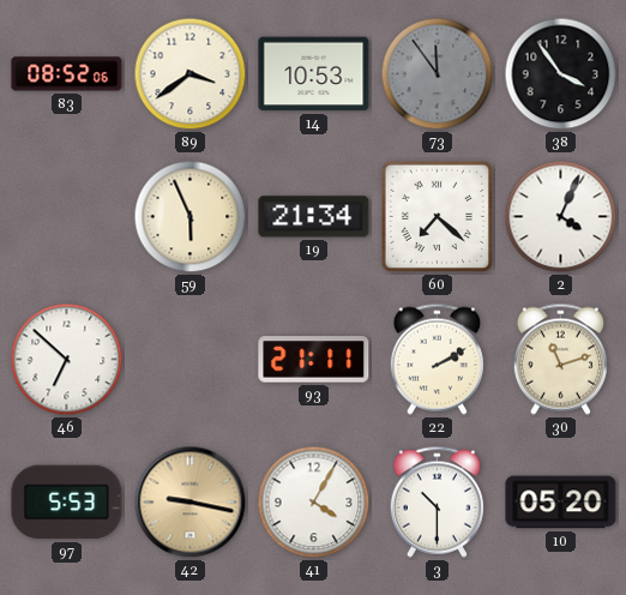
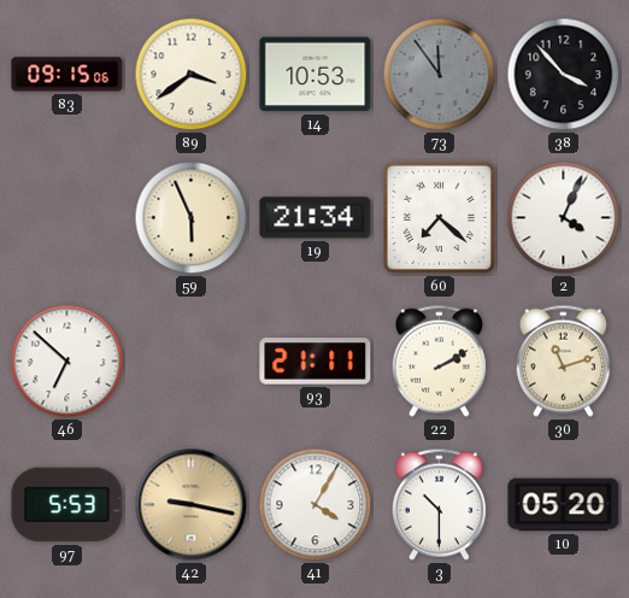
83: 08:52 -> 09:15 (67, 75)
38: 3:54 -> 3:53 (564, 75)
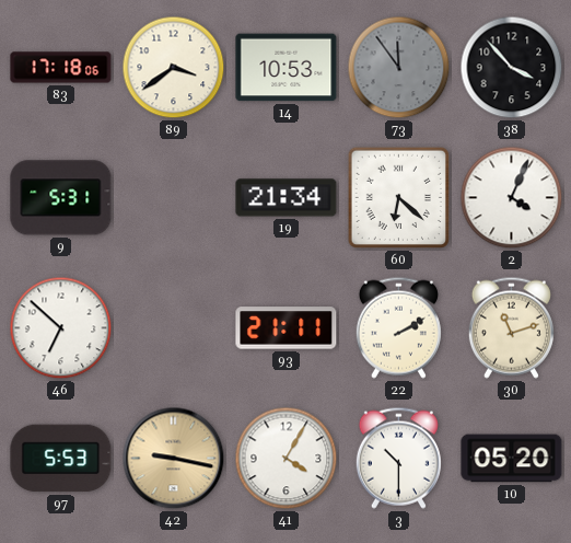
83: 09:15 -> 17:18 (61, 68)
9: none -> 5:31 (61, 198)
59: 5:56 -> none (192, 218)
60: 7:22 -> 6:22 (398, 197)
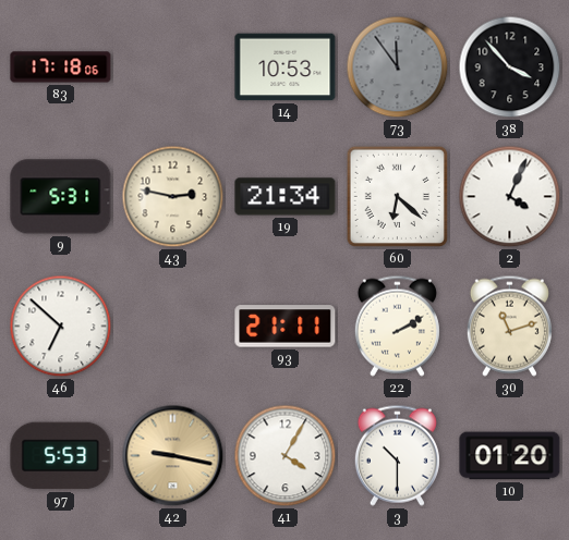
89: 3:39 -> none (174, 68)
43: none -> 2:47 (173, 197)
10: 05:20 -> 01:20 (510, 456)
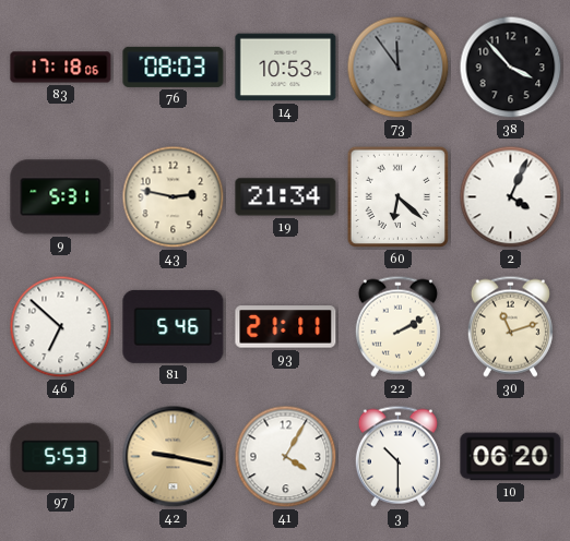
76: none -> 08:03 (174, 67)
81: none -> 5:46 (174, 326)
10: 01:20 -> 06:20 (511, 457)
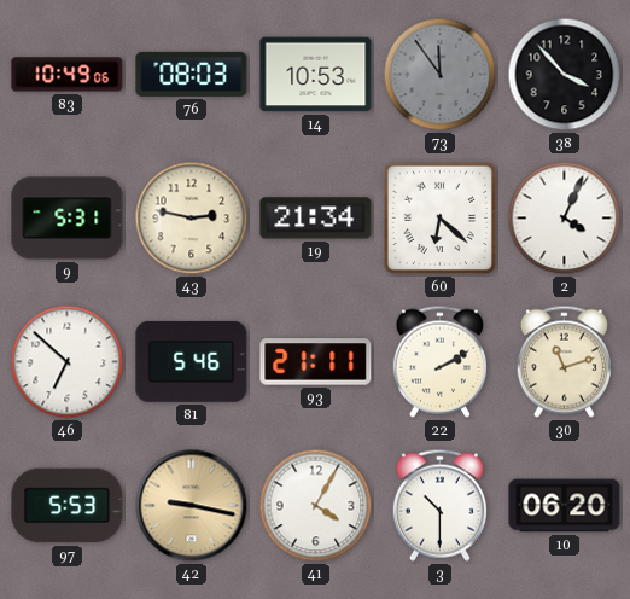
83: 17:18 -> 10:49 (68, 75)
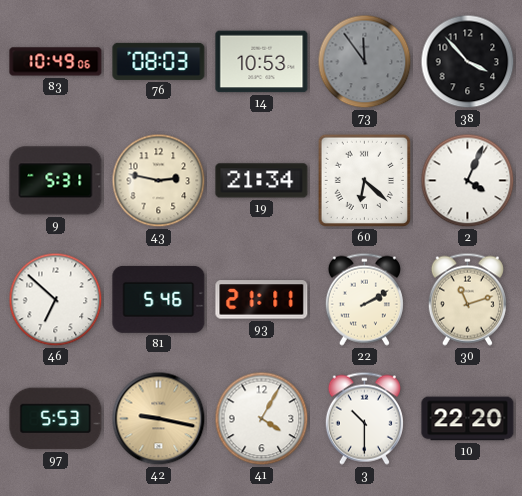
10: 06:20 -> 22:20 (468, 419)
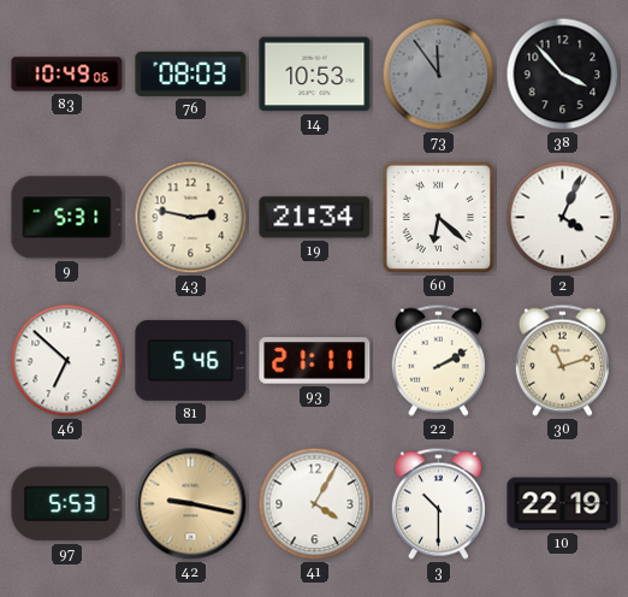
10: 22:20 -> 22:19 (563, 504)
